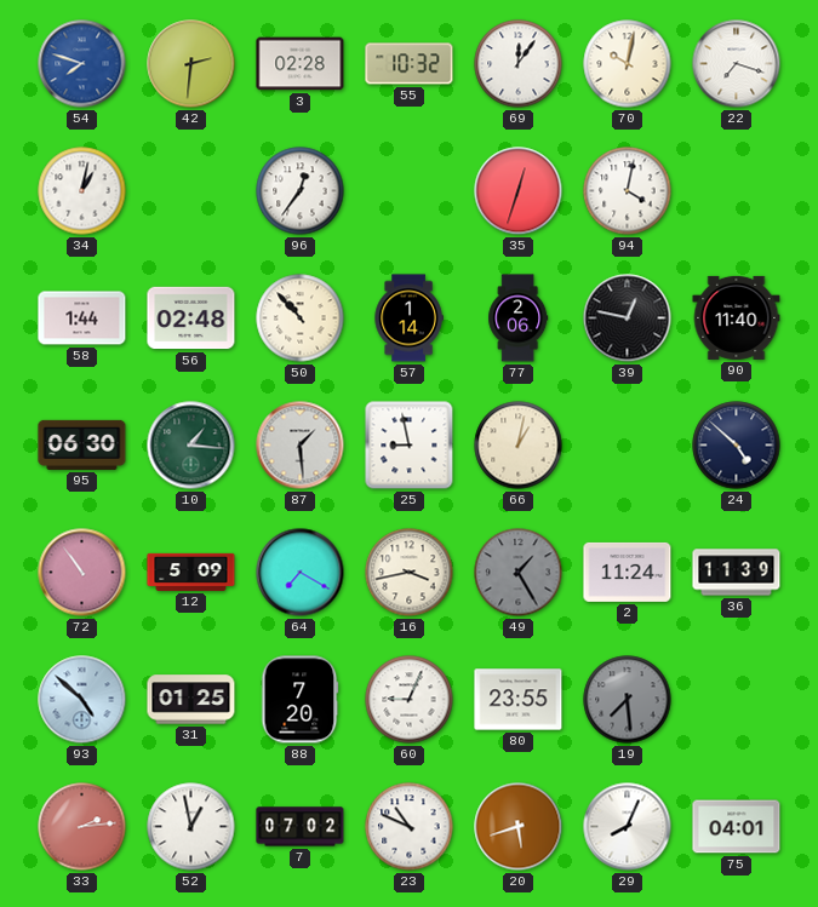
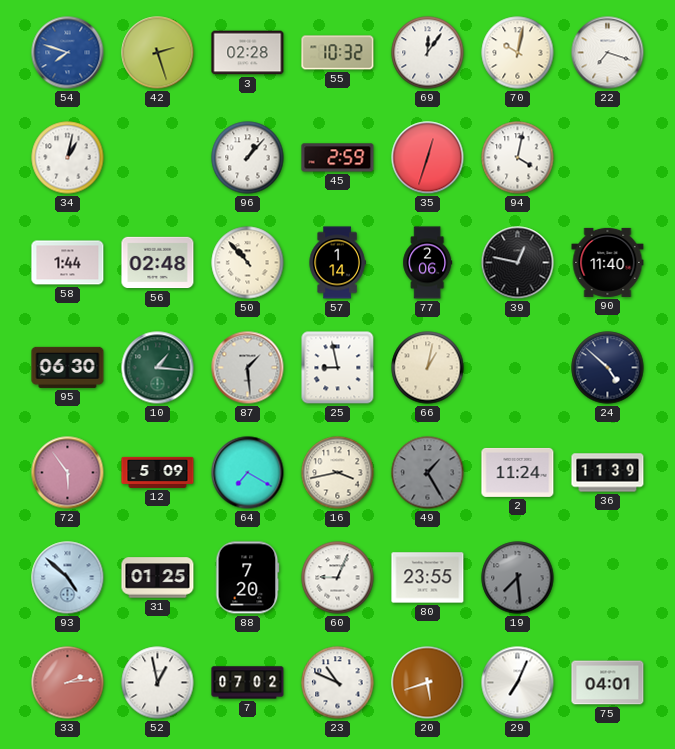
42: 2:31 -> 2:27 (158, 53)
96: 12:36 -> 1:07 (248, 158)
45: none -> 2:59 (338, 158)
72: 10:54 -> 5:54 (68, 473)
29: 8:04 -> 7:04 (518, 683)
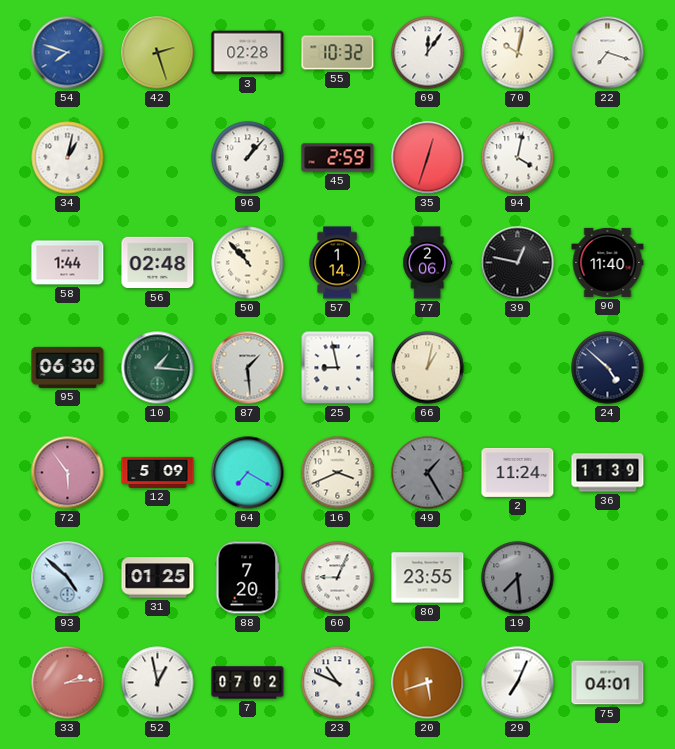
16: 3:43 -> 3:41 (338, 473)
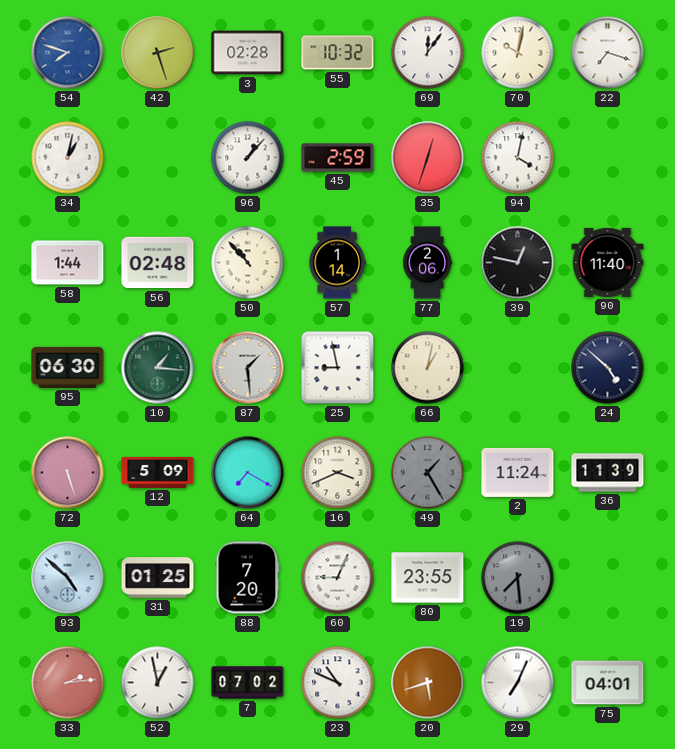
72: 5:54 -> 5:27 (68, 473)
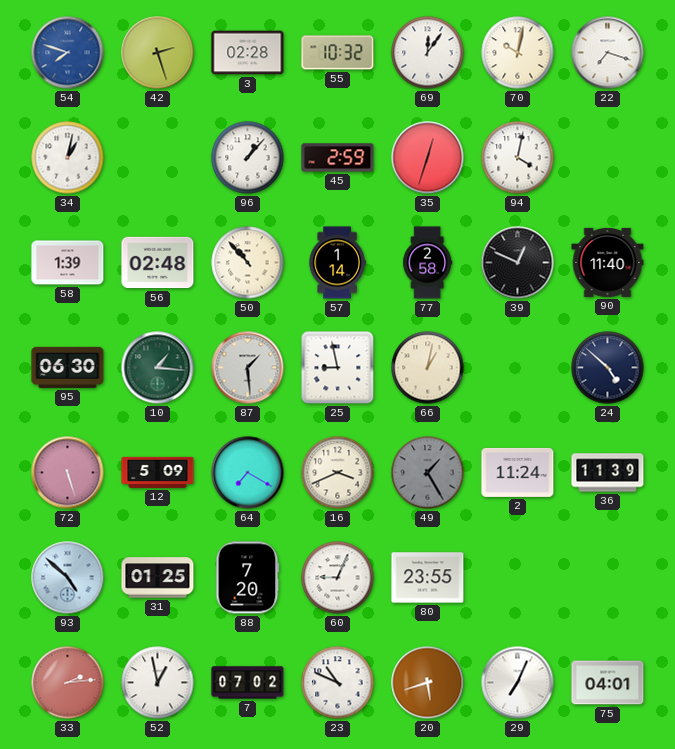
58: 1:44 -> 1:39 (68, 263)
77: 2:06 -> 2:58 (428, 263)
39: 12:47 -> 12:49 (518, 263)
19: 7:29 -> none (518, 578)
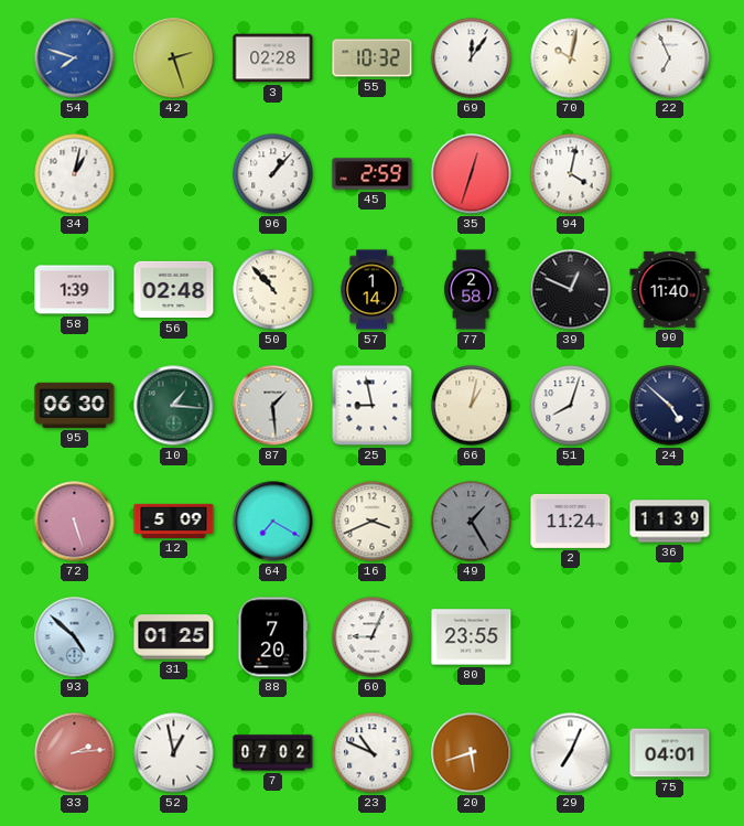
22: 7:18 -> 6:56 (670, 58)
51: none -> 8:03 (571, 406)
